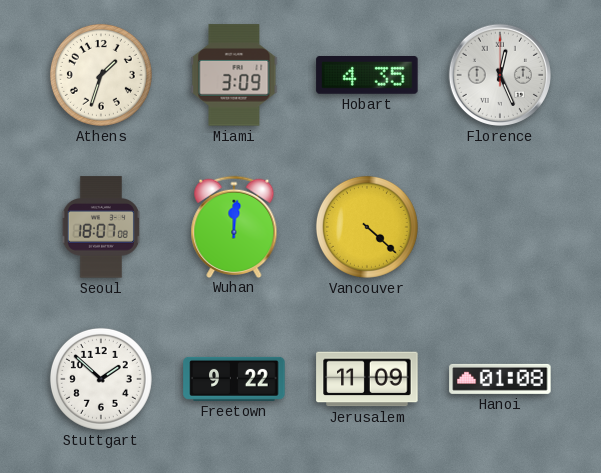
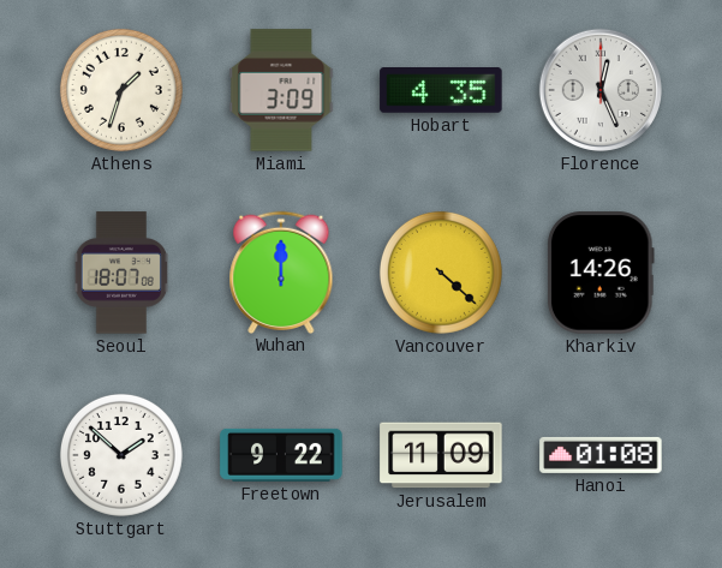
Wuhan: 12:01 -> 12:00 (281, 271)
Kharkiv: none -> 14:26 (601, 273)
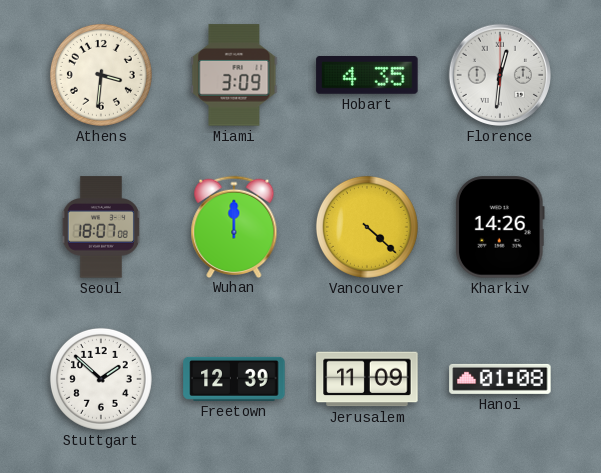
Athens: 1:33 -> 3:31 (101, 75)
Florence: 12:26 -> 12:31 (500, 75)
Freetown: 9:22 -> 12:39 (234, 379)
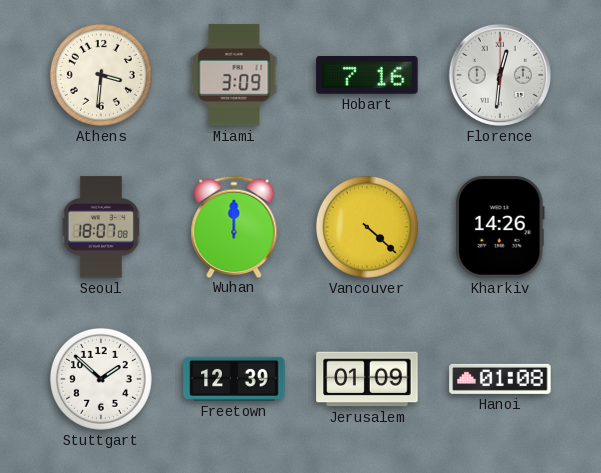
Hobart: 4:35 -> 7:16 (367, 76)
Jerusalem: 11:09 -> 01:09 (367, 379)
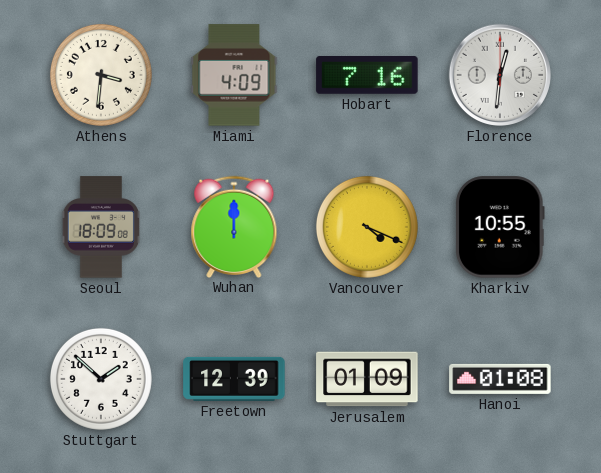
Miami: 3:09 -> 4:09 (234, 75)
Seoul: 18:07 -> 18:09 (101, 227)
Vancouver: 4:22 -> 4:19 (367, 227)
Kharkiv: 14:26 -> 10:55 (500, 227)
